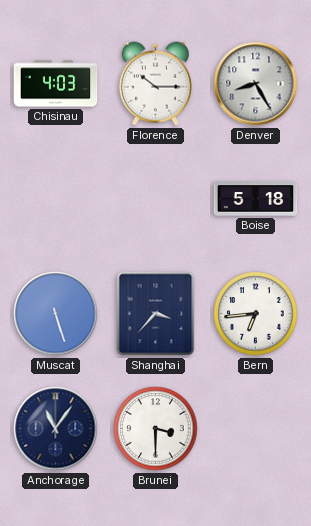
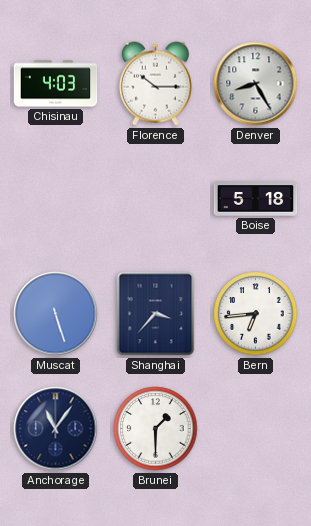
Brunei: 3:30 -> 1:30 (156, 429)
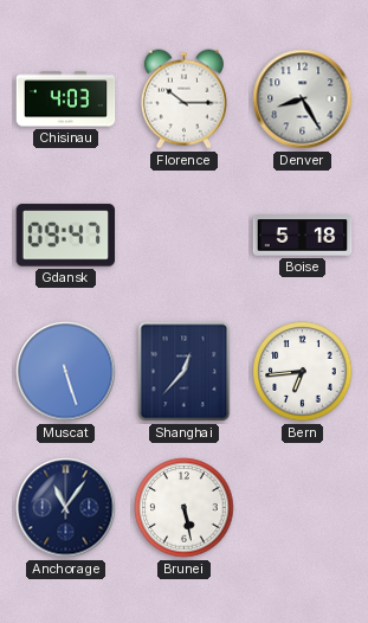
Gdansk: none -> 09:47 (66, 236)
Shanghai: 3:37 -> 12:37 (185, 372)
Brunei: 1:30 -> 5:28 (185, 508)
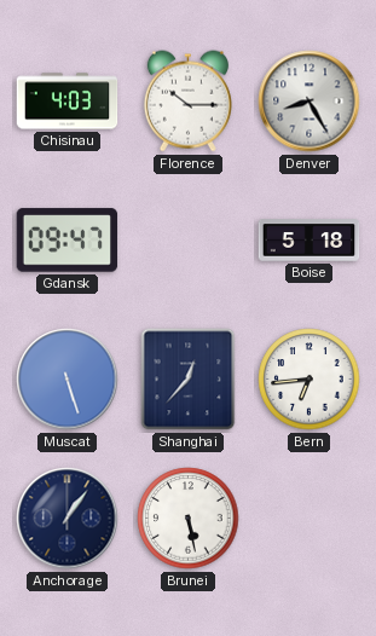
Anchorage: 11:06 -> 1:06 (68, 519)
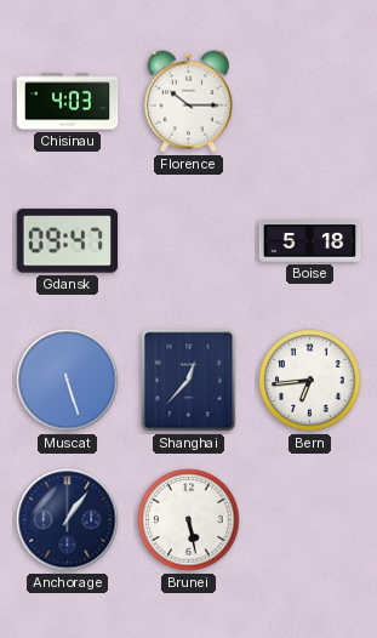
Denver: 8:25 -> none (310, 102)
